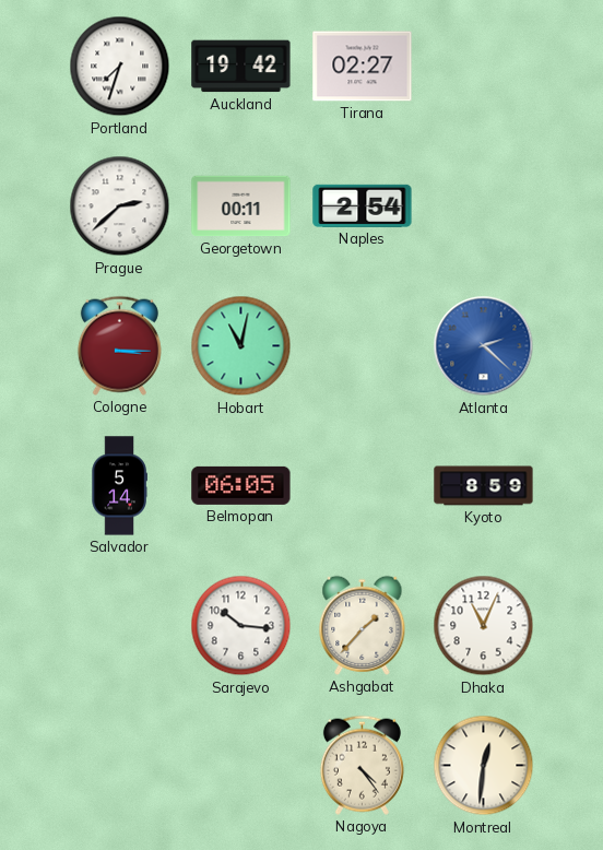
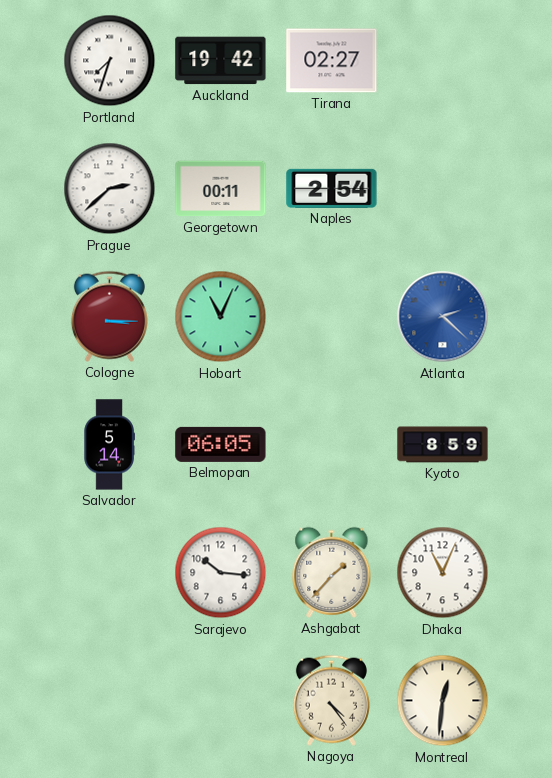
Hobart: 11:02 -> 11:04 (221, 317)
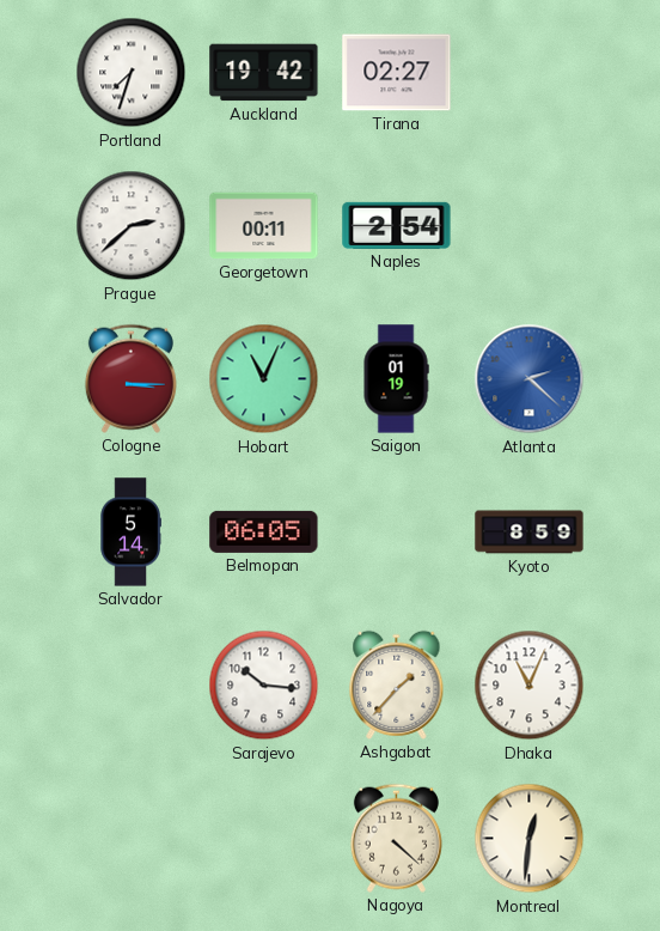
Saigon: none -> 01:19 (396, 379)
Nagoya: 4:24 -> 4:22 (396, 838)
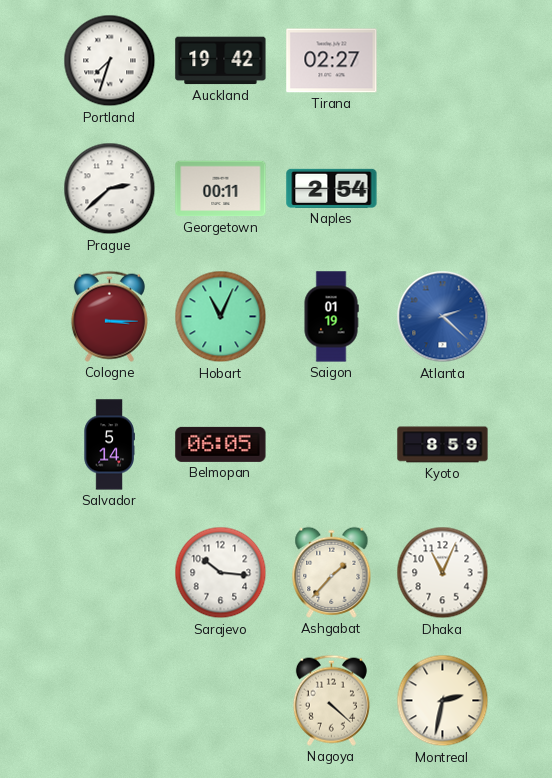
Montreal: 12:31 -> 2:32 (443, 701)
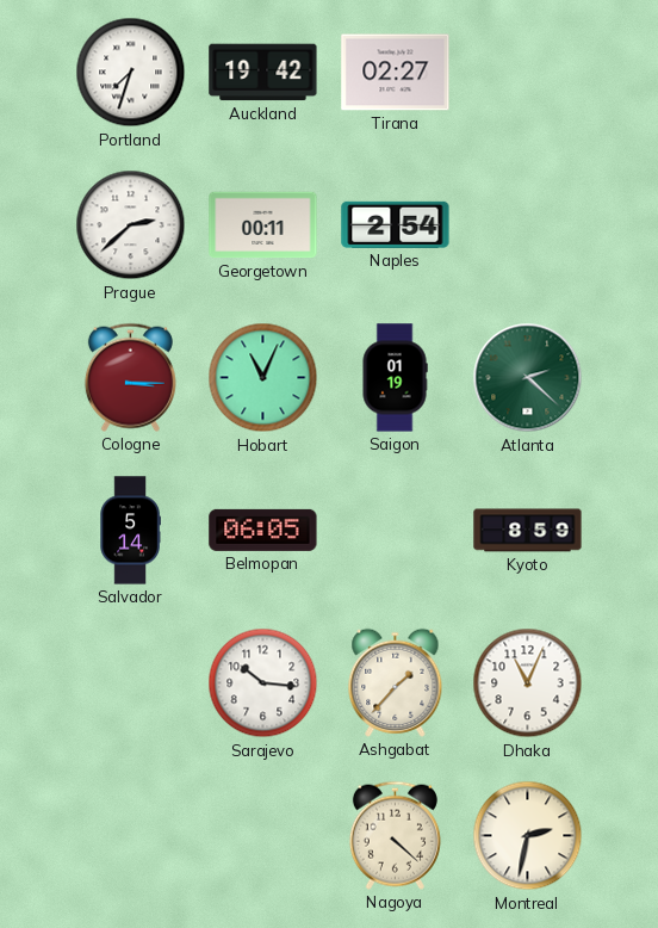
Atlanta dial: blue -> green (528, 378)
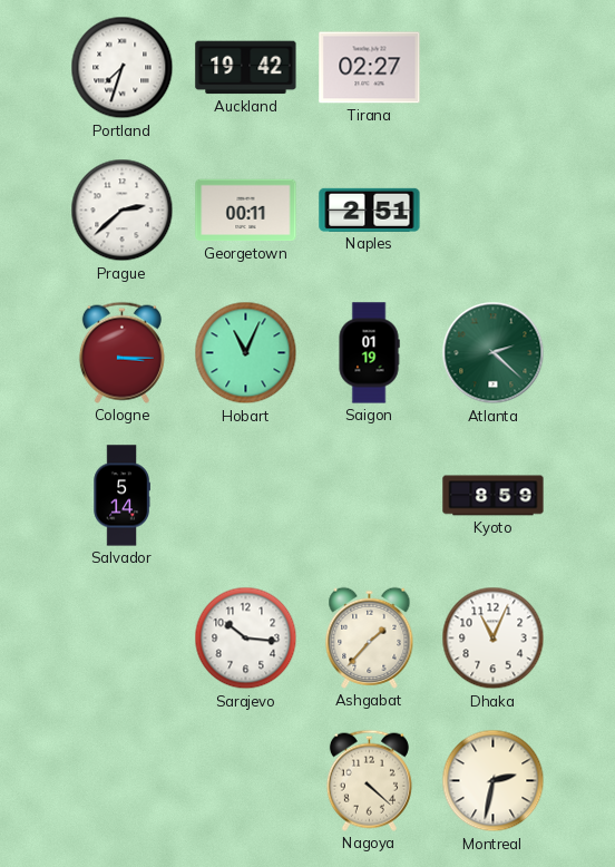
Naples: 2:54 -> 2:51 (370, 210)
Belmopan: 06:05 -> none (263, 530)
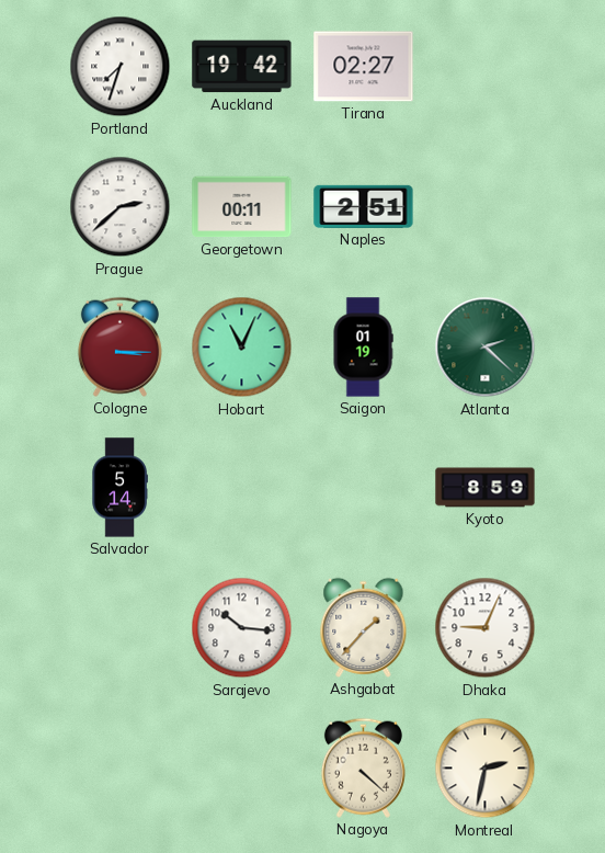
Dhaka: 11:04 -> 9:04 (486, 628)
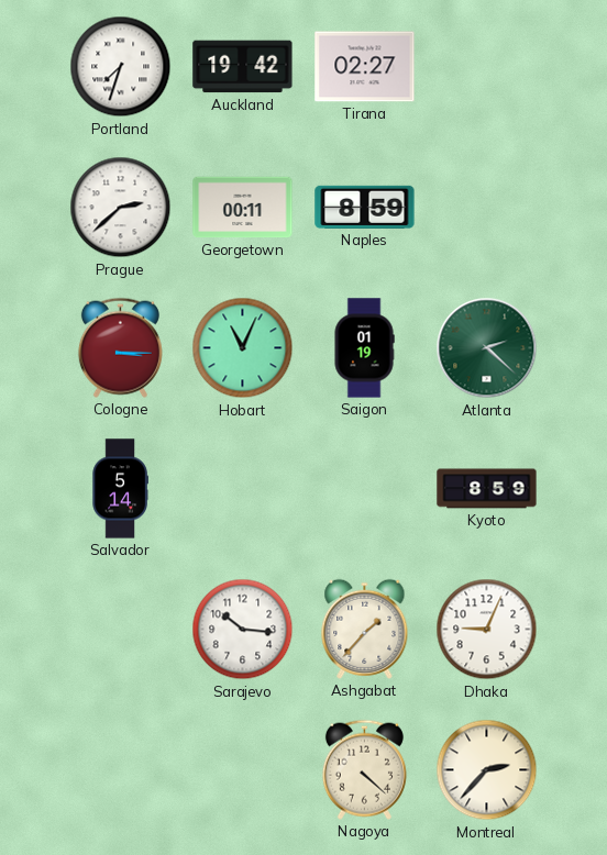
Naples: 2:51 -> 8:59 (365, 207)
Montreal: 2:32 -> 2:37 (487, 770)
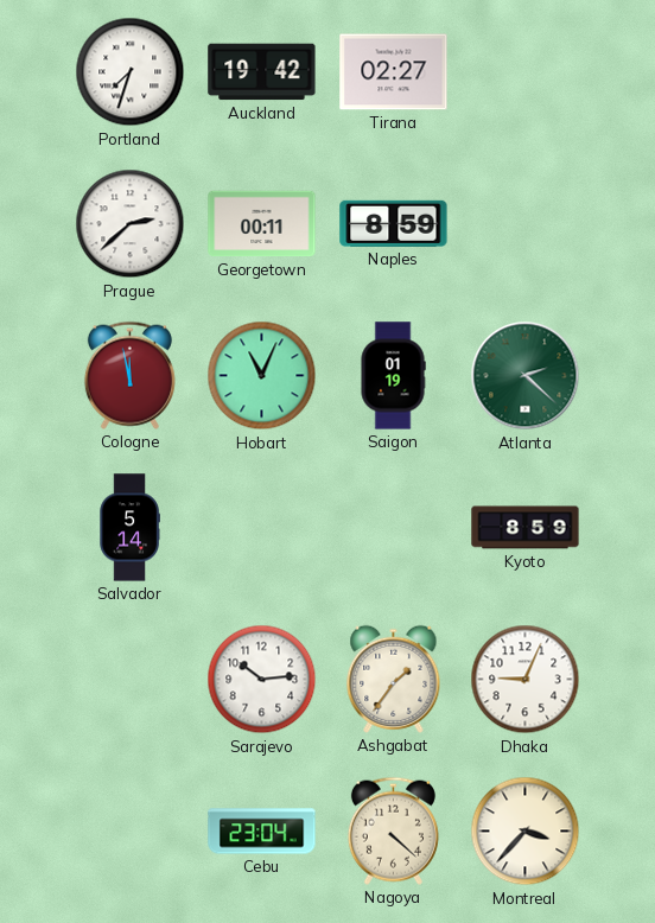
Cologne: 3:15 -> 11:58 (129, 375)
Sarajevo: 10:16 -> 10:14 (262, 680)
Ashgabat: 1:37 -> 1:36 (394, 679)
Cebu: none -> 23:04 (262, 832)
Montreal: 2:37 -> 3:37 (526, 832)
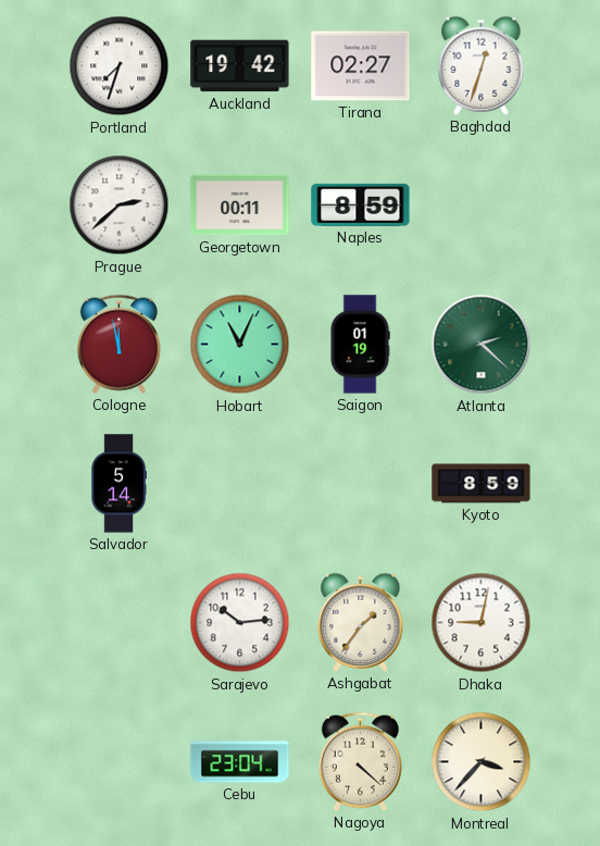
Baghdad: none -> 12:33 (482, 65)
Dhaka: 9:04 -> 9:02 (482, 623)
